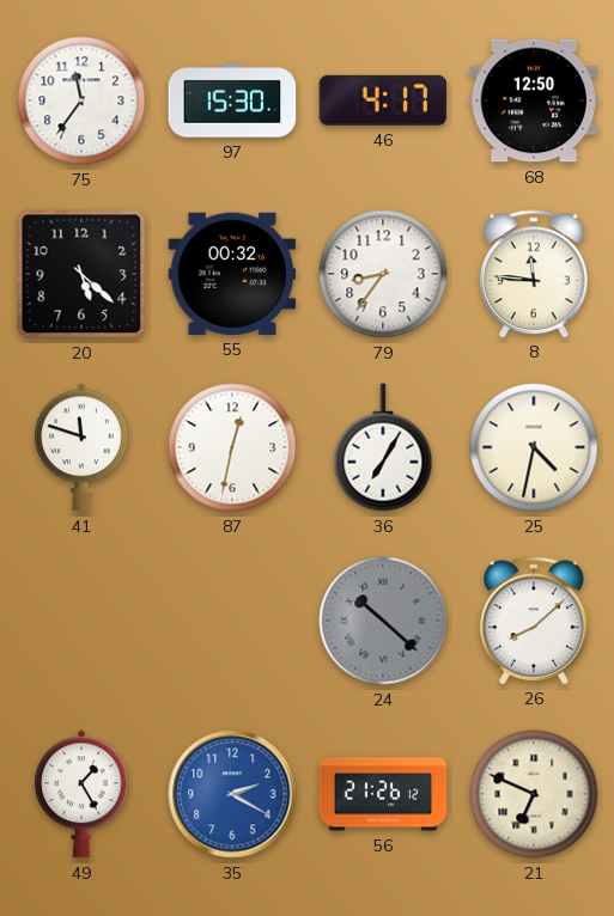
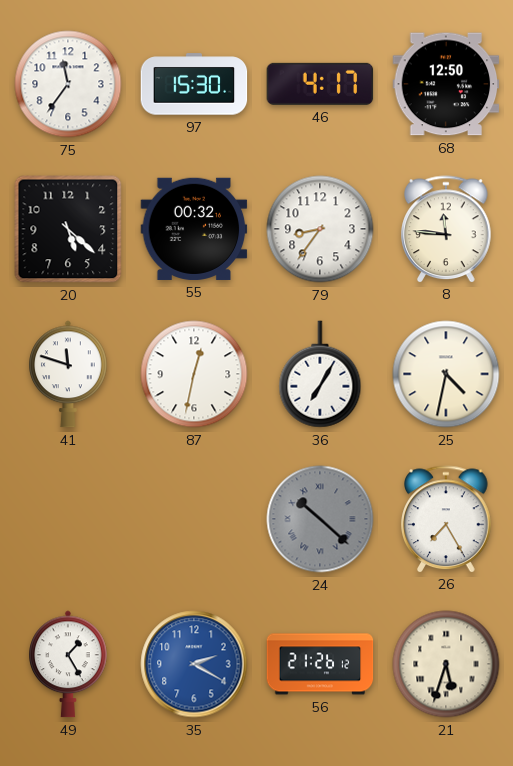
26: 8:08 -> 7:25 (446, 519)
21: 6:49 -> 5:33 (446, 664)
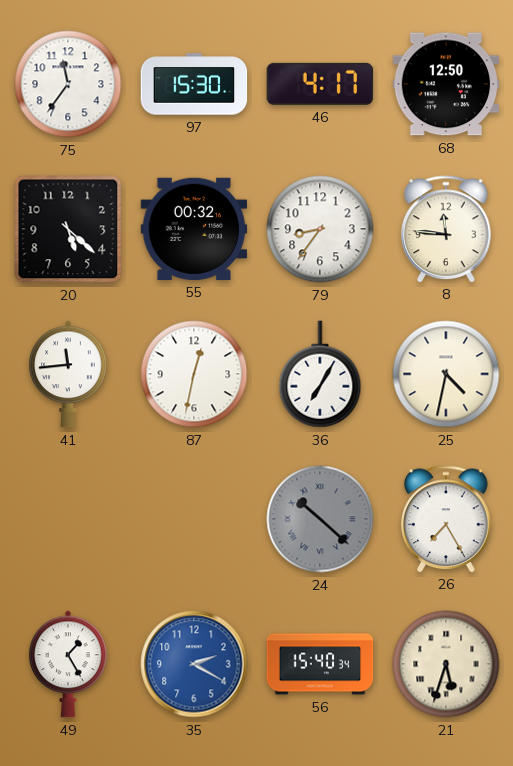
41: 11:48 -> 11:44 (68, 374)
56: 21:26 -> 15:40 (320, 664)
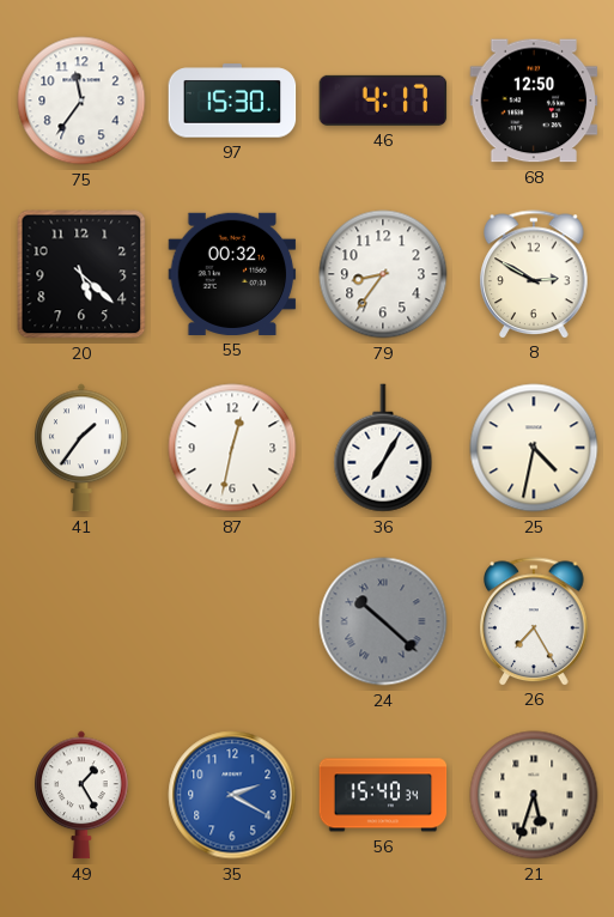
8: 11:46 -> 2:50 (534, 274)
41: 11:44 -> 1:36 (81, 448)
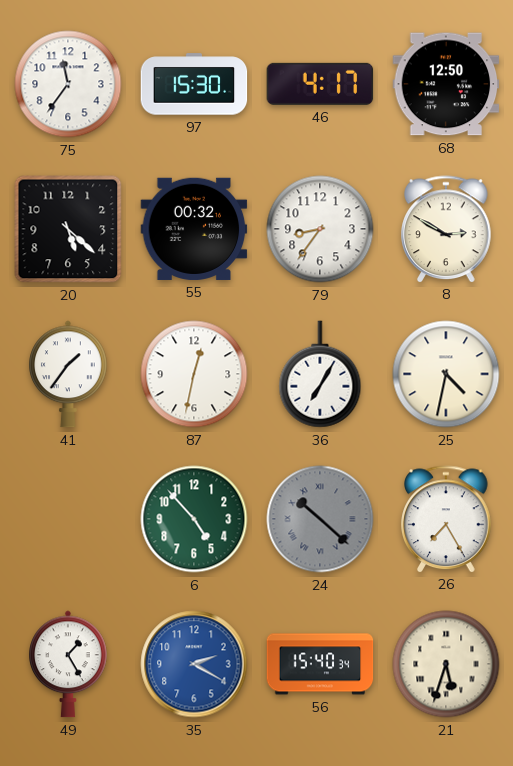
6: none -> 4:53 (194, 519)
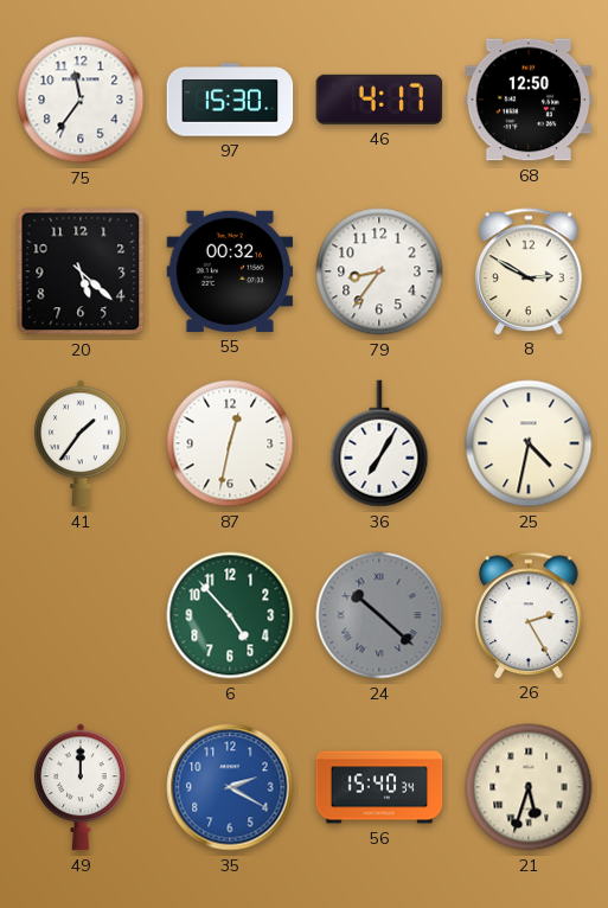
26: 7:25 -> 2:25 (529, 615)
49: 1:25 -> 12:00 (81, 787)
